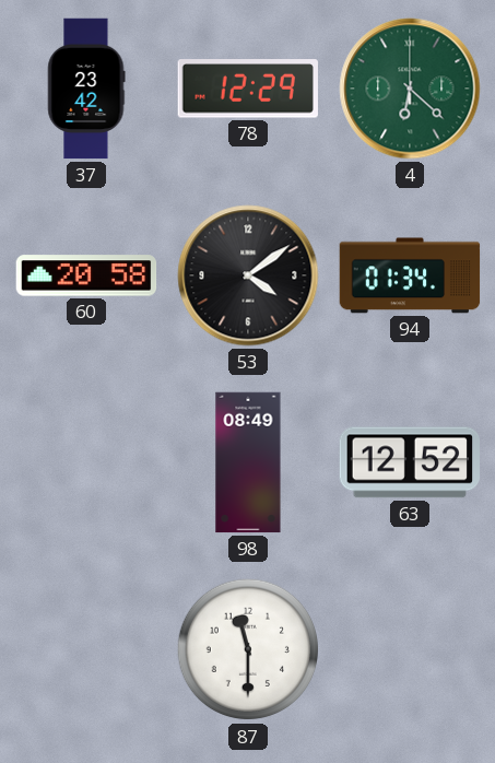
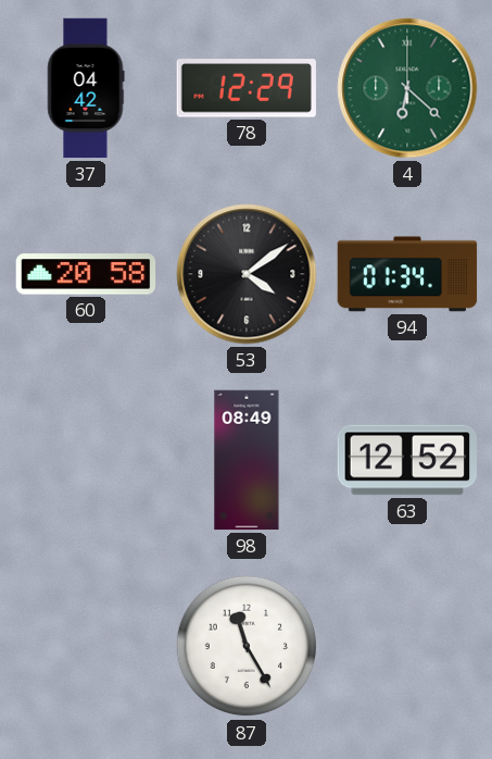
37: 23:42 -> 04:42 (86, 88)
87: 11:30 -> 11:25 (247, 646)
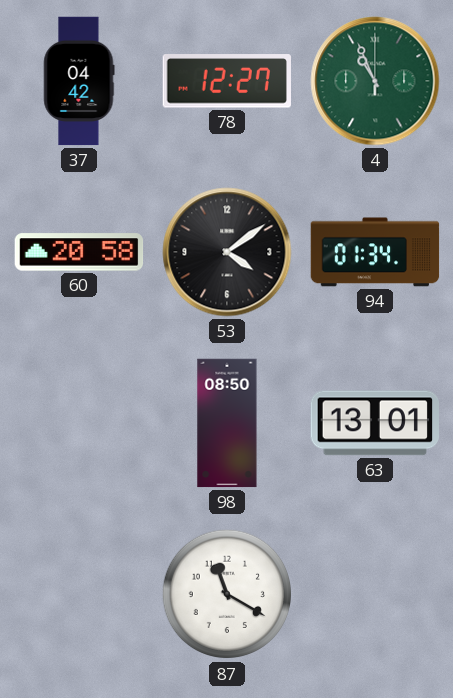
78: 12:29 -> 12:27 (227, 81)
4: 6:22 -> 10:56 (375, 81)
98: 08:49 -> 08:50 (227, 423)
63: 12:52 -> 13:01 (374, 423)
87: 11:25 -> 11:20 (227, 594)
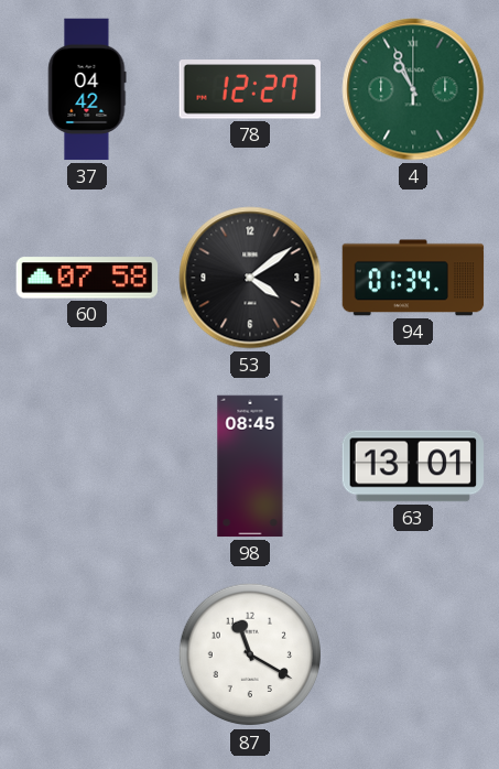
60: 20:58 -> 07:58 (87, 278)
98: 08:50 -> 08:45 (250, 466)
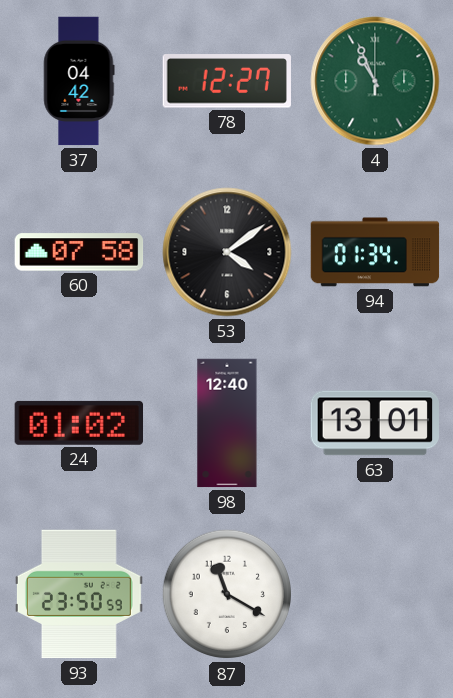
24: none -> 01:02 (78, 423)
98: 08:45 -> 12:40 (227, 423)
93: none -> 23:50 (79, 594)
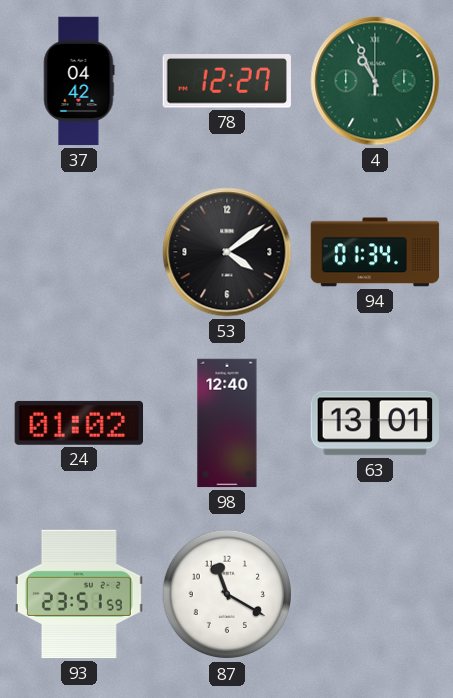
60: 07:58 -> none (79, 252)
93: 23:50 -> 23:51 (79, 594)
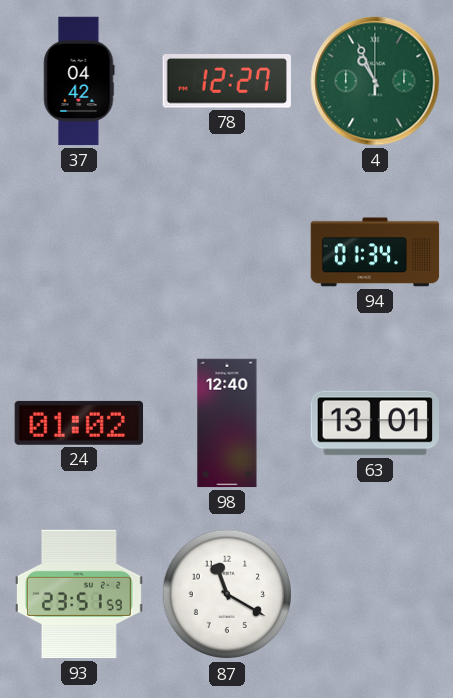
53: 4:09 -> none (227, 252)
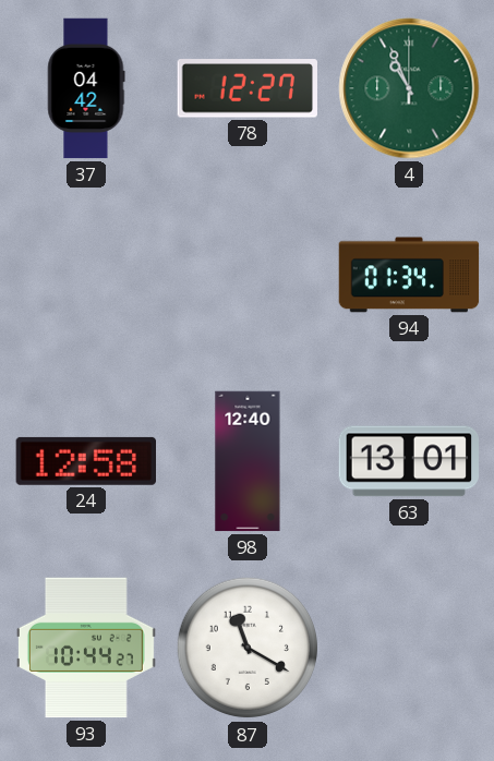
24: 01:02 -> 12:58 (85, 461)
93: 23:51 -> 10:44 (86, 648)
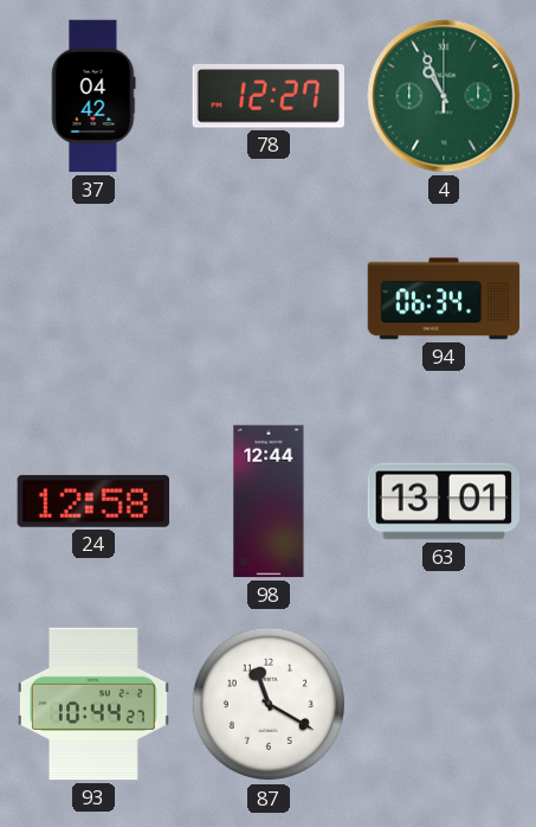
94: 01:34 -> 06:34 (444, 299)
98: 12:40 -> 12:44 (269, 501)
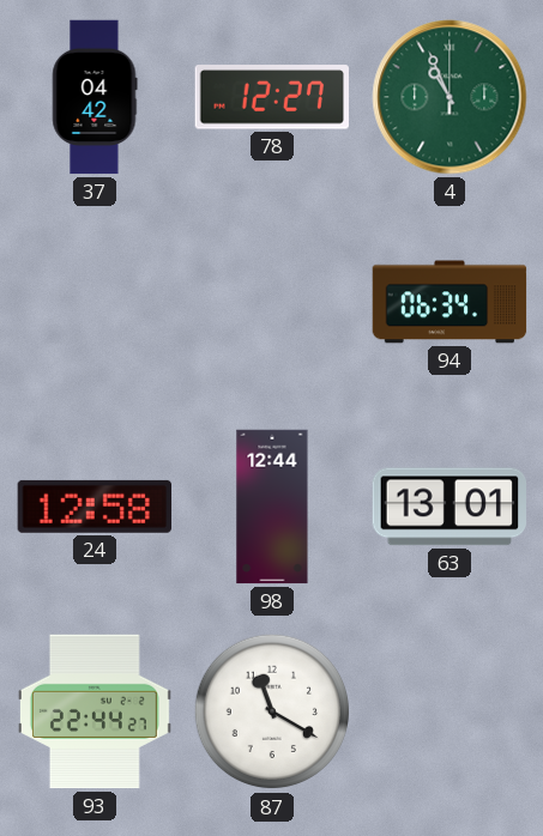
93: 10:44 -> 22:44 (95, 711)
